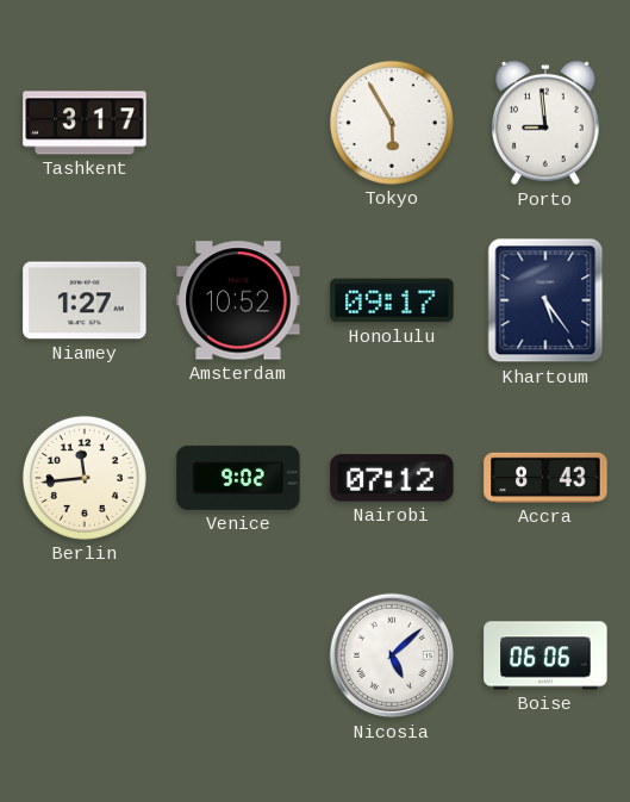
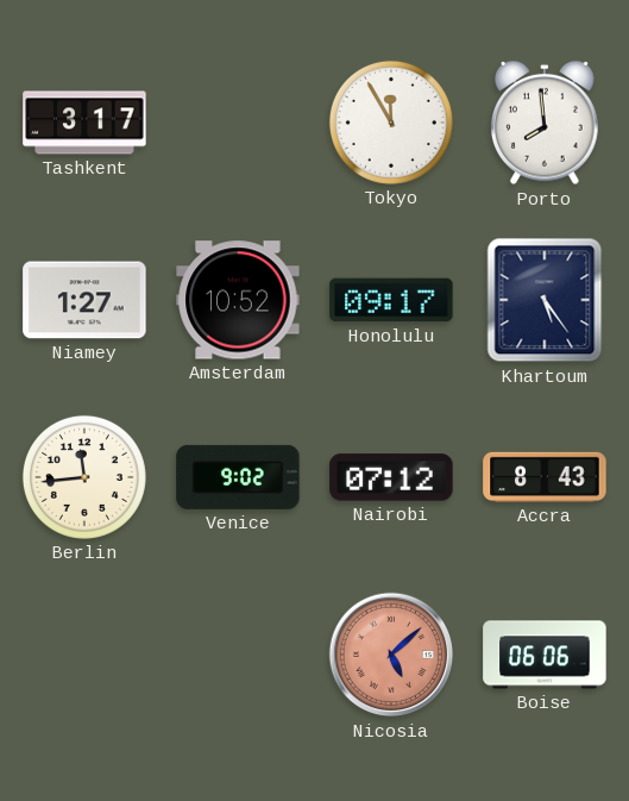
Tokyo: 5:55 -> 11:55 (391, 123)
Porto: 8:59 -> 7:59 (545, 123)
Nicosia dial: white -> salmon (391, 655)
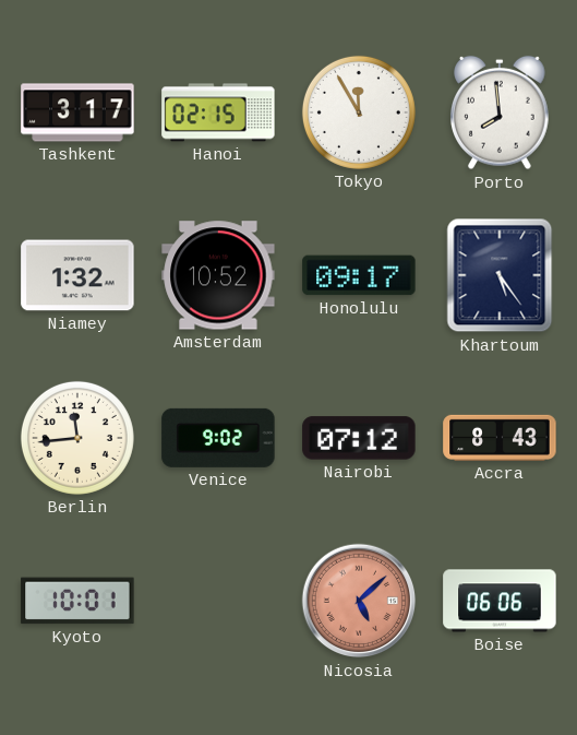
Hanoi: none -> 02:15 (218, 112)
Niamey: 1:27 -> 1:32 (77, 275)
Kyoto: none -> 10:01 (77, 601)
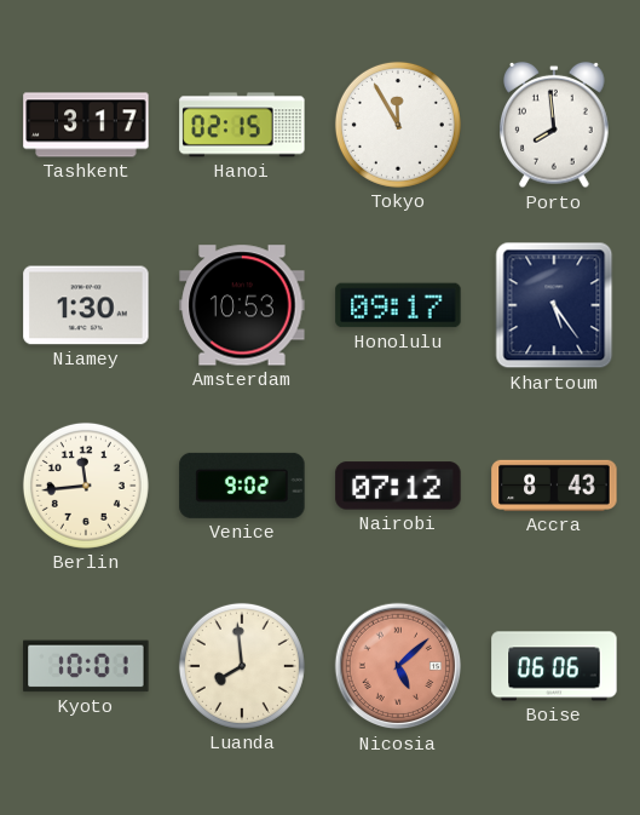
Niamey: 1:32 -> 1:30 (86, 305)
Amsterdam: 10:52 -> 10:53 (242, 305)
Luanda: none -> 7:59 (242, 666)
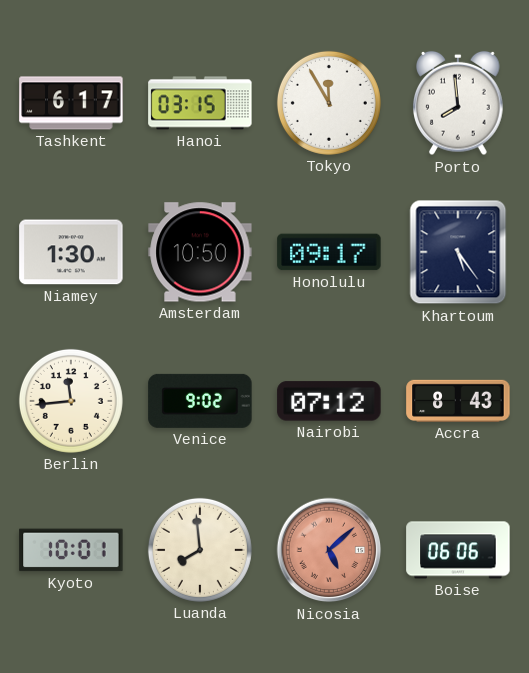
Tashkent: 3:17 -> 6:17 (71, 103)
Hanoi: 02:15 -> 03:15 (200, 103)
Amsterdam: 10:53 -> 10:50 (200, 252)
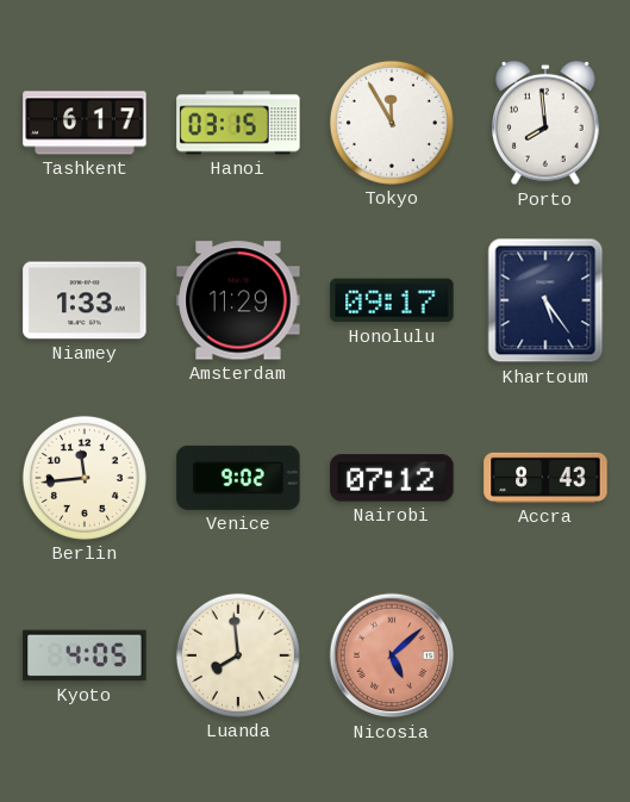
Niamey: 1:30 -> 1:33 (85, 300)
Amsterdam: 10:50 -> 11:29 (238, 300)
Kyoto: 10:01 -> 4:05 (85, 655)
Boise: 06:06 -> none (458, 550)
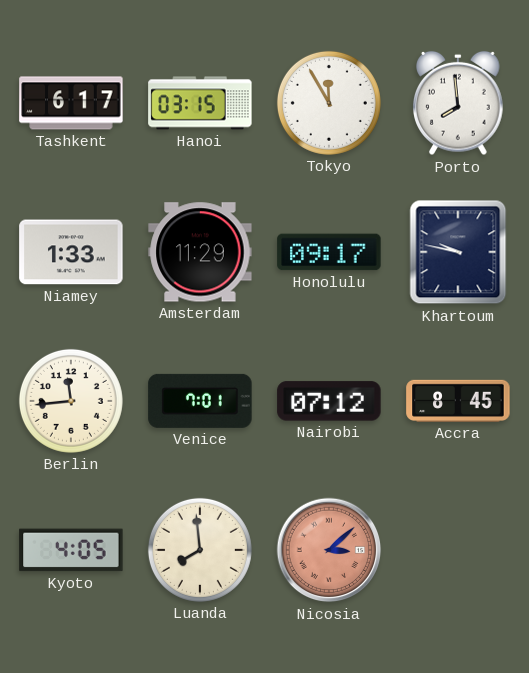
Khartoum: 5:24 -> 9:47 (458, 252)
Venice: 9:02 -> 7:01 (200, 401)
Accra: 8:43 -> 8:45 (458, 401)
Nicosia: 5:08 -> 3:08 (329, 550)
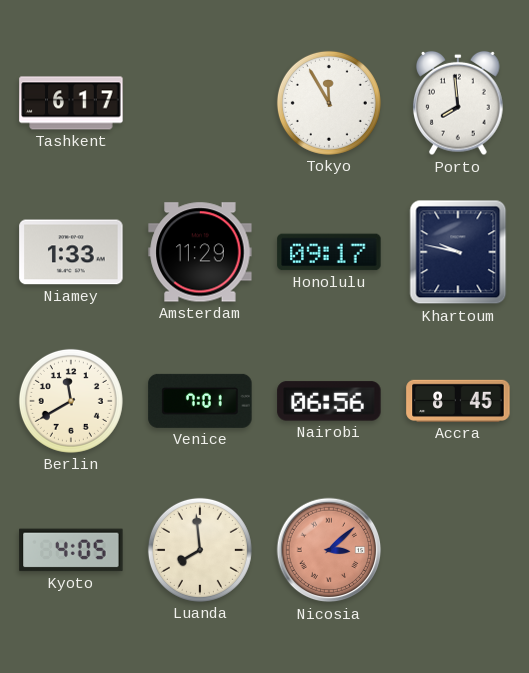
Hanoi: 03:15 -> none (200, 103)
Berlin: 11:44 -> 11:40 (71, 401)
Nairobi: 07:12 -> 06:56 (329, 401)
